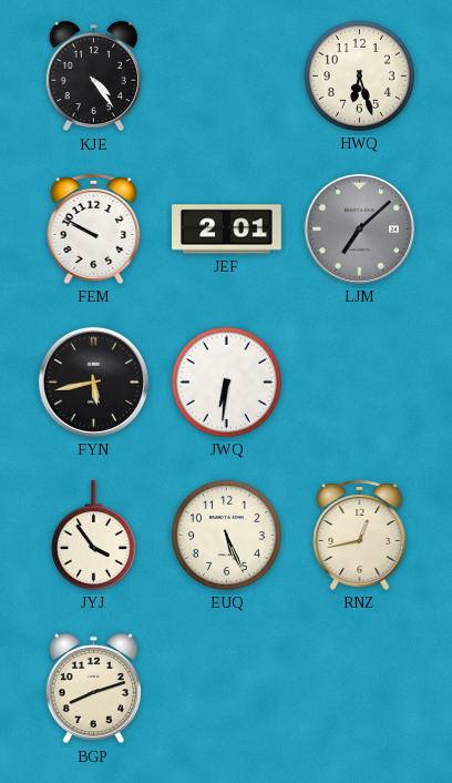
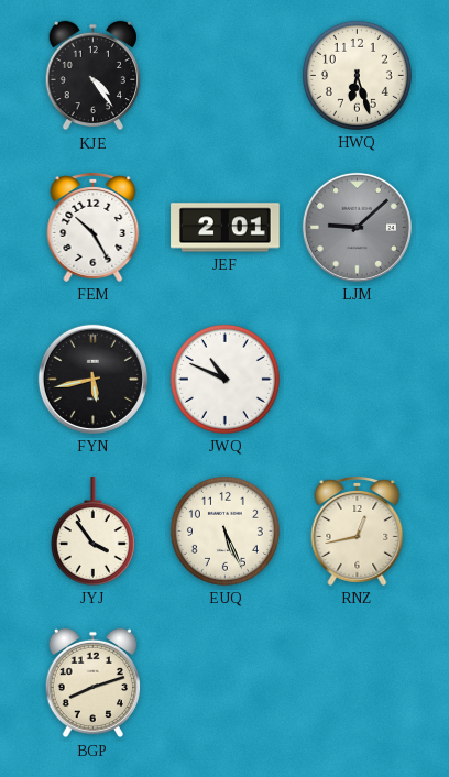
FEM: 9:50 -> 10:25 (94, 228)
LJM: 7:08 -> 9:08 (357, 227)
JWQ: 6:31 -> 10:49 (225, 379)
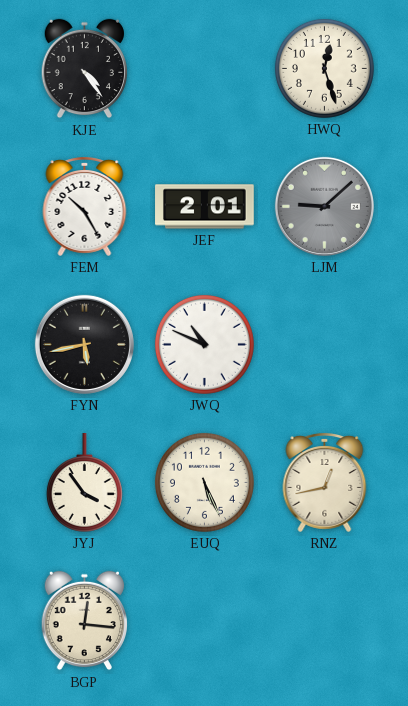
HWQ: 6:27 -> 12:27 (324, 68)
BGP: 8:12 -> 12:16 (84, 621)
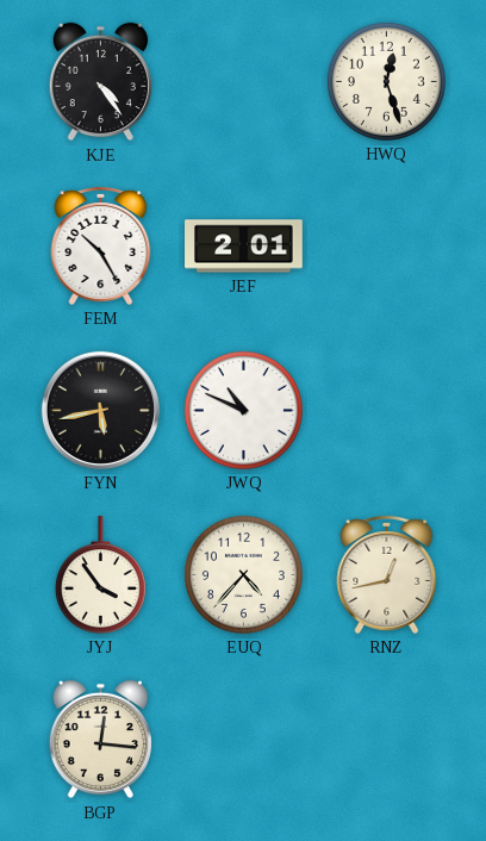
LJM: 9:08 -> none (324, 206)
EUQ: 5:26 -> 4:37 (243, 574)
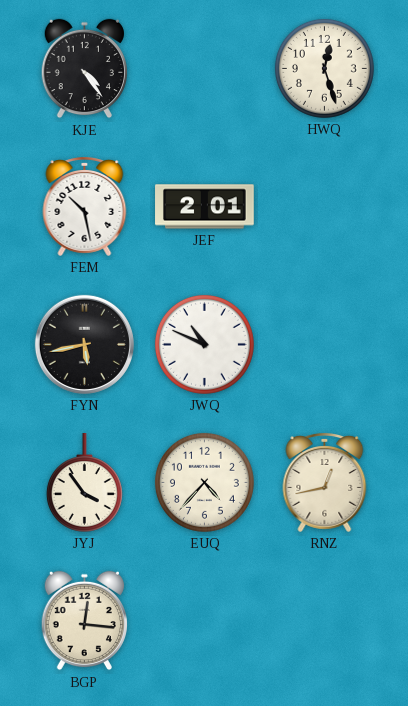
FEM: 10:25 -> 10:28 (85, 207)
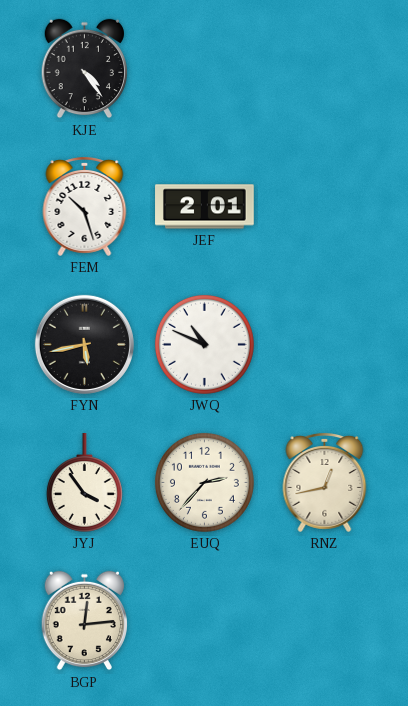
HWQ: 12:27 -> none (324, 68)
FEM: 10:28 -> 10:27 (85, 207)
EUQ: 4:37 -> 2:37 (204, 482)
BGP: 12:16 -> 12:14 (84, 621)
